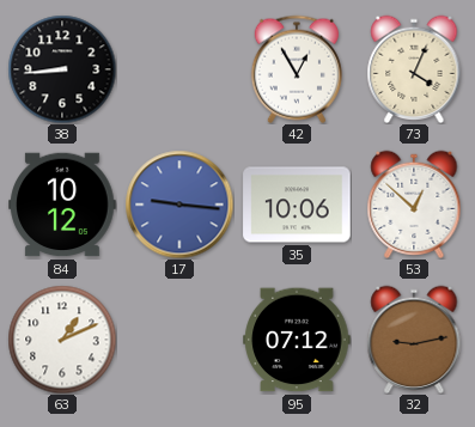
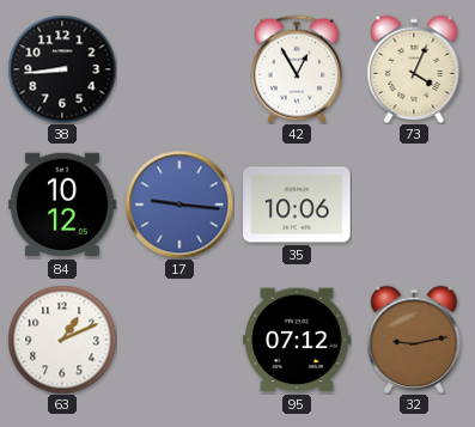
53: 12:52 -> none (414, 203)
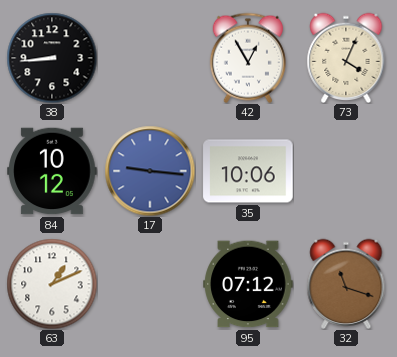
32: 9:13 -> 11:18 (346, 283)
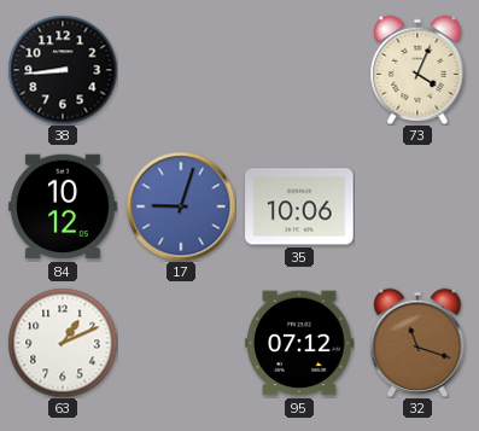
42: 12:55 -> none (248, 58)
17: 9:16 -> 9:03 (181, 206)
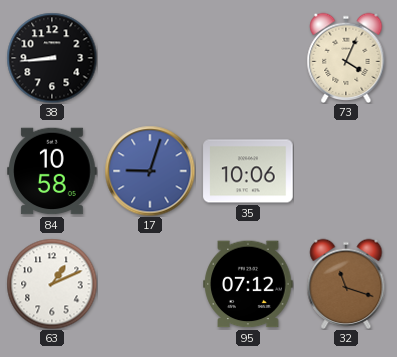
84: 10:12 -> 10:58 (52, 171)
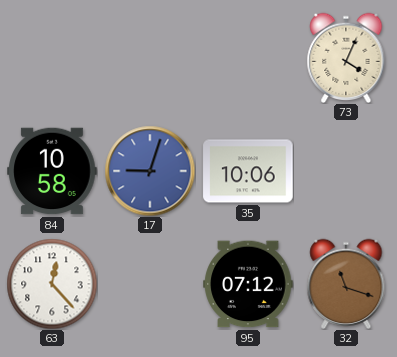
38: 8:44 -> none (52, 58)
63: 1:11 -> 12:23 (52, 284)
